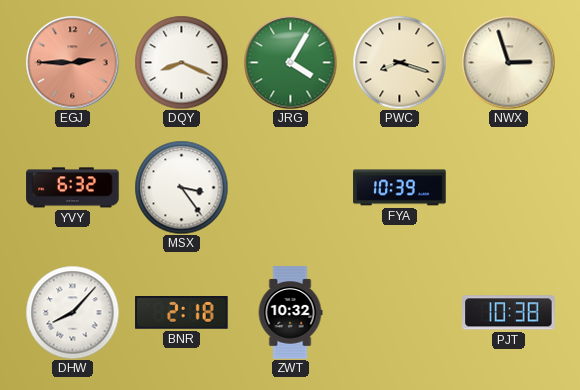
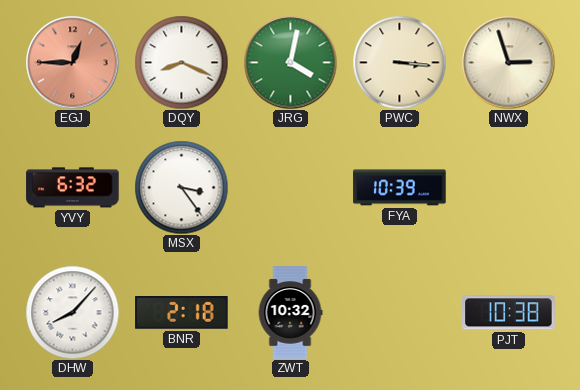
EGJ: 2:45 -> 12:45 (72, 62)
JRG: 4:05 -> 4:02 (290, 62)
PWC: 8:18 -> 3:16 (399, 62)
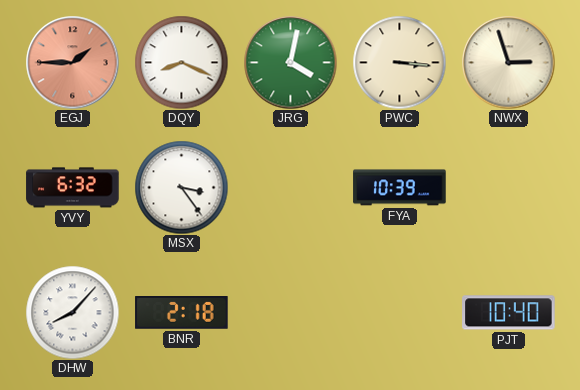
EGJ: 12:45 -> 1:45 (72, 62)
ZWT: 10:32 -> none (290, 313)
PJT: 10:38 -> 10:40 (509, 313)
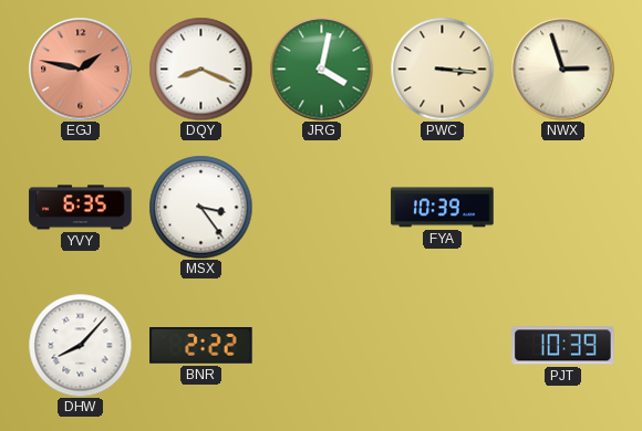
EGJ: 1:45 -> 1:47 (80, 69)
YVY: 6:32 -> 6:35 (81, 208)
BNR: 2:18 -> 2:22 (201, 346)
PJT: 10:40 -> 10:39 (563, 346)
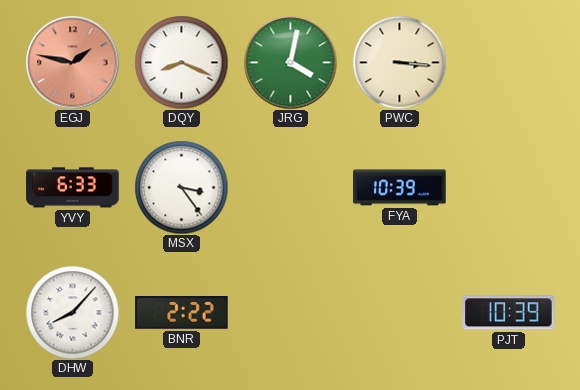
NWX: 2:57 -> none (562, 69)
YVY: 6:35 -> 6:33 (73, 188)
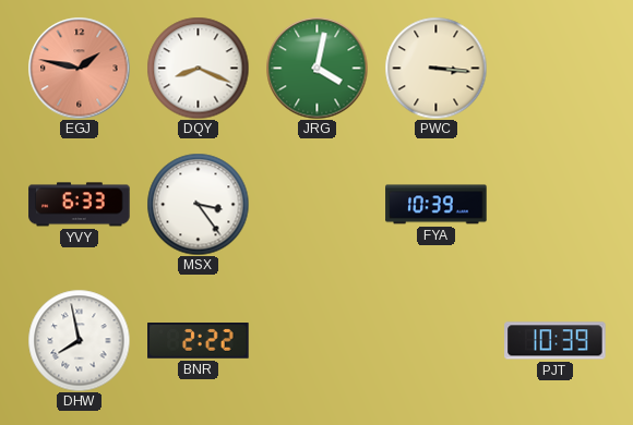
DHW: 8:07 -> 7:58 (79, 340)
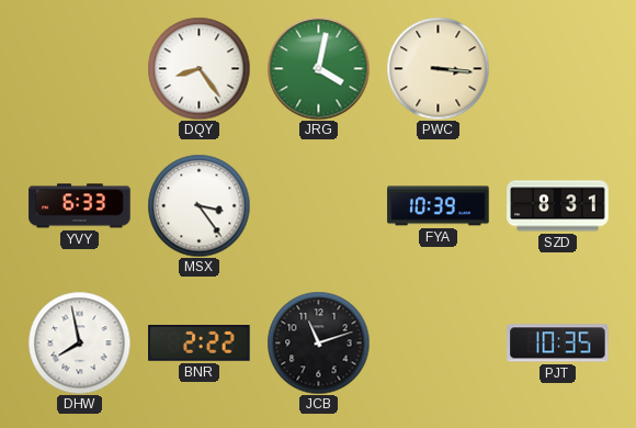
EGJ: 1:47 -> none (79, 68)
DQY: 8:19 -> 8:24 (198, 68)
SZD: none -> 8:31 (558, 206)
JCB: none -> 11:12 (318, 342)
PJT: 10:39 -> 10:35 (558, 343)
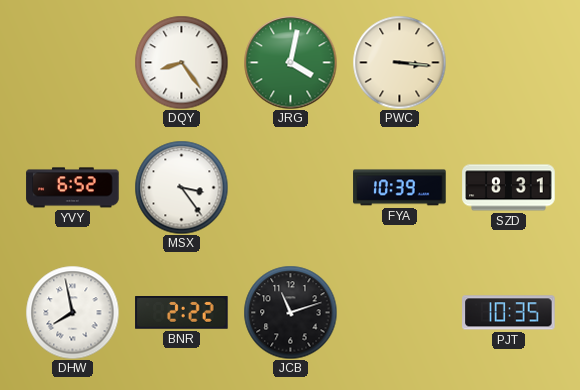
YVY: 6:33 -> 6:52 (73, 188)
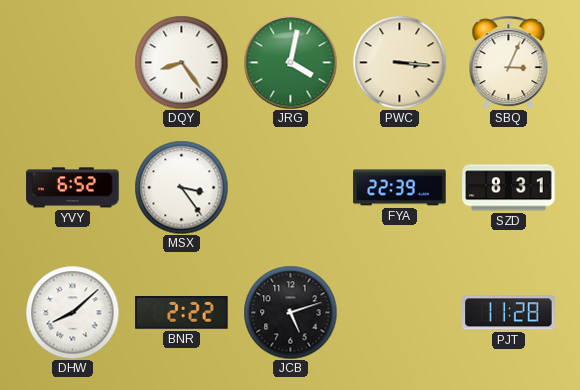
SBQ: none -> 3:04 (509, 62)
FYA: 10:39 -> 22:39 (400, 188)
DHW: 7:58 -> 8:08 (72, 312)
JCB: 11:12 -> 5:12 (290, 312)
PJT: 10:35 -> 11:28 (509, 313)
